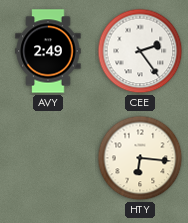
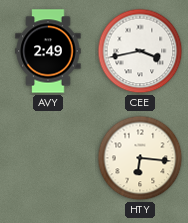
CEE: 2:24 -> 3:43 (140, 51)
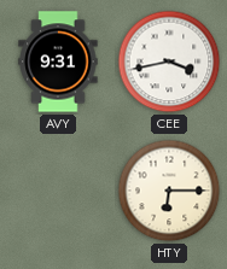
AVY: 2:49 -> 9:31 (58, 62)
HTY: 6:16 -> 6:15 (169, 191)
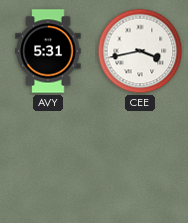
AVY: 9:31 -> 5:31 (48, 51)
HTY: 6:15 -> none (169, 191)
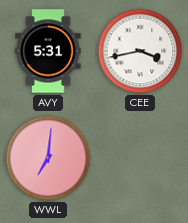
WWL: none -> 7:01 (48, 158)
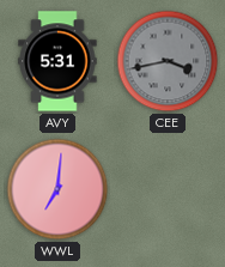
CEE dial: white -> grey (168, 61)
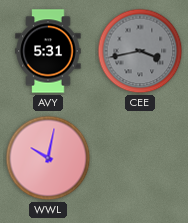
WWL: 7:01 -> 10:02 (48, 158)
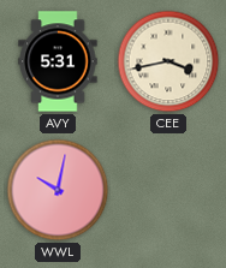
CEE dial: grey -> cream (168, 61)
